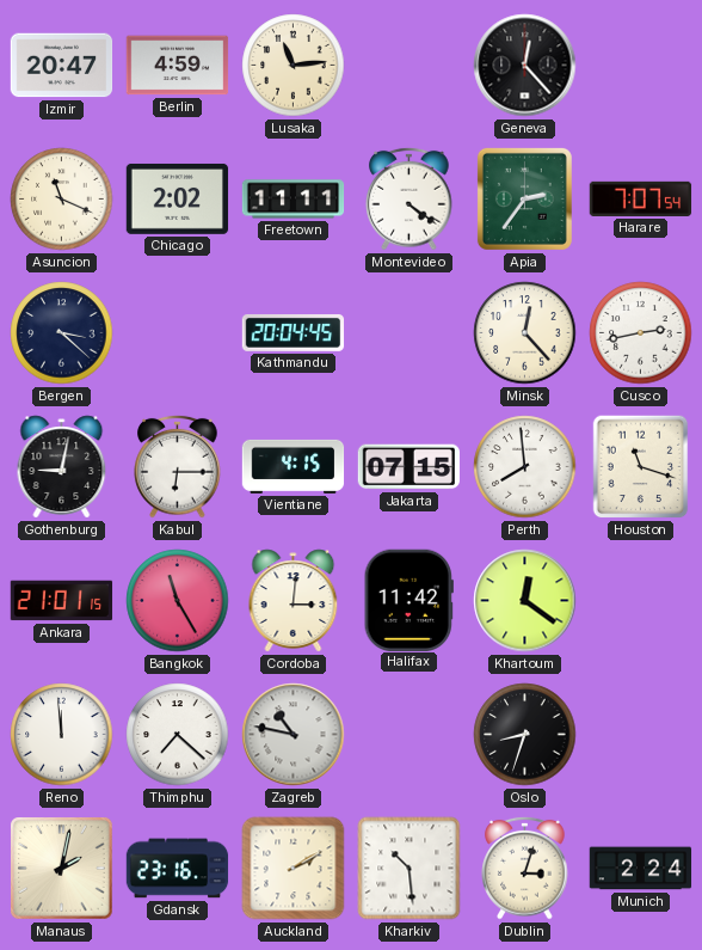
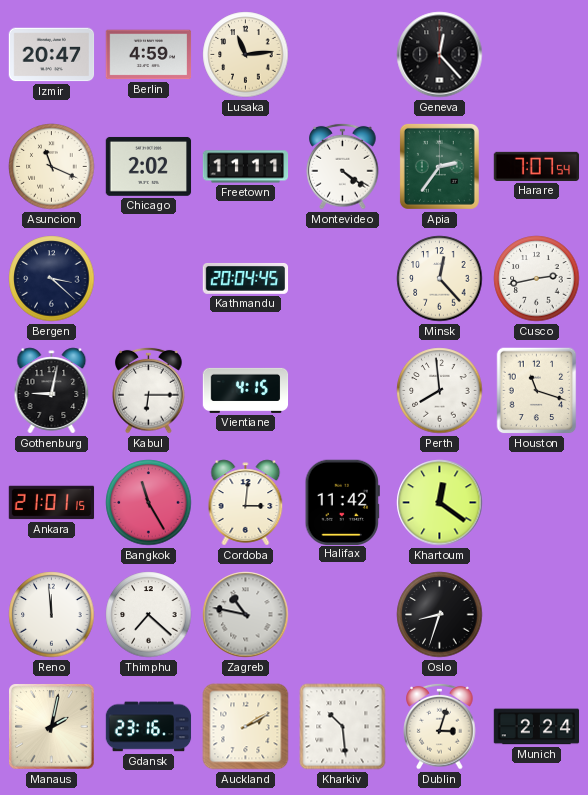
Jakarta: 07:15 -> none (408, 467)
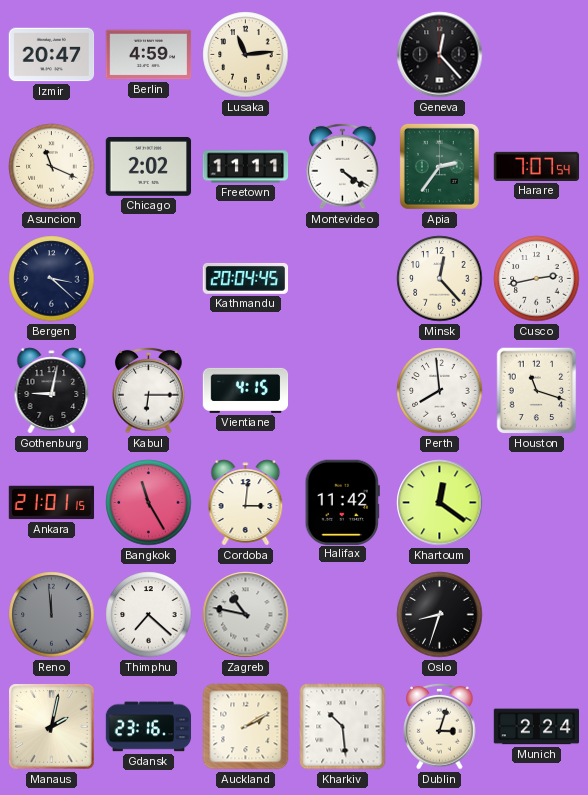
Reno dial: white -> grey (52, 615)
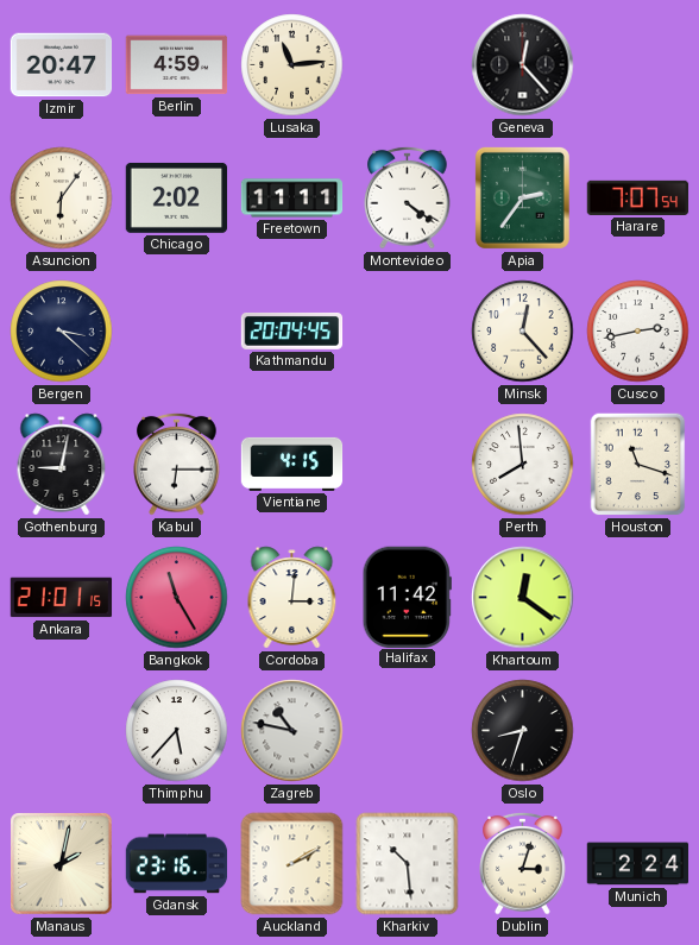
Asuncion: 11:19 -> 6:06 (62, 199)
Reno: 11:59 -> none (52, 615)
Thimphu: 7:22 -> 5:37 (177, 731)
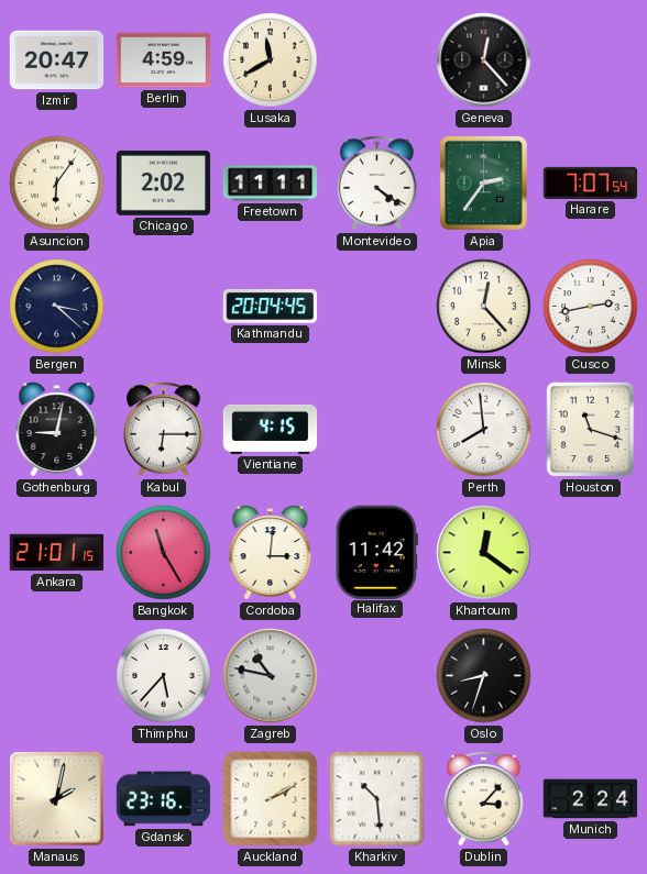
Lusaka: 11:14 -> 11:40 (271, 60)
Dublin: 3:03 -> 3:07 (484, 798)
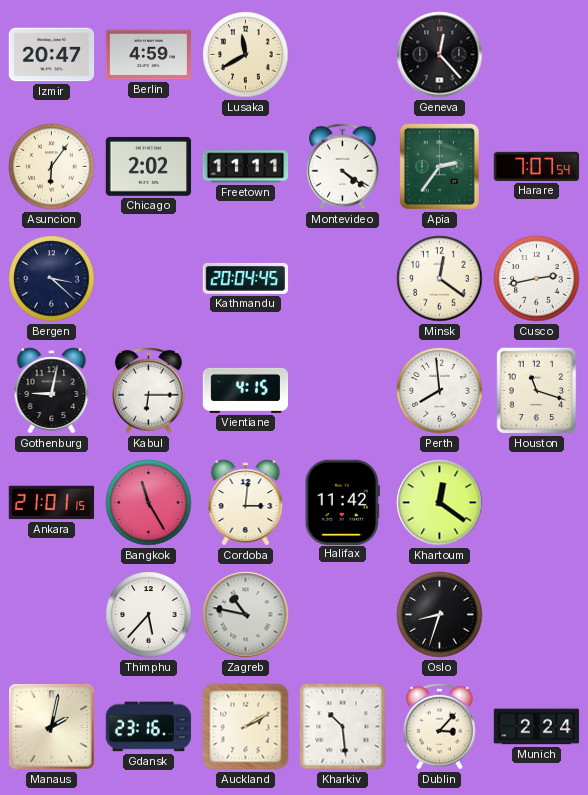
Minsk: 12:23 -> 12:21 (440, 279)
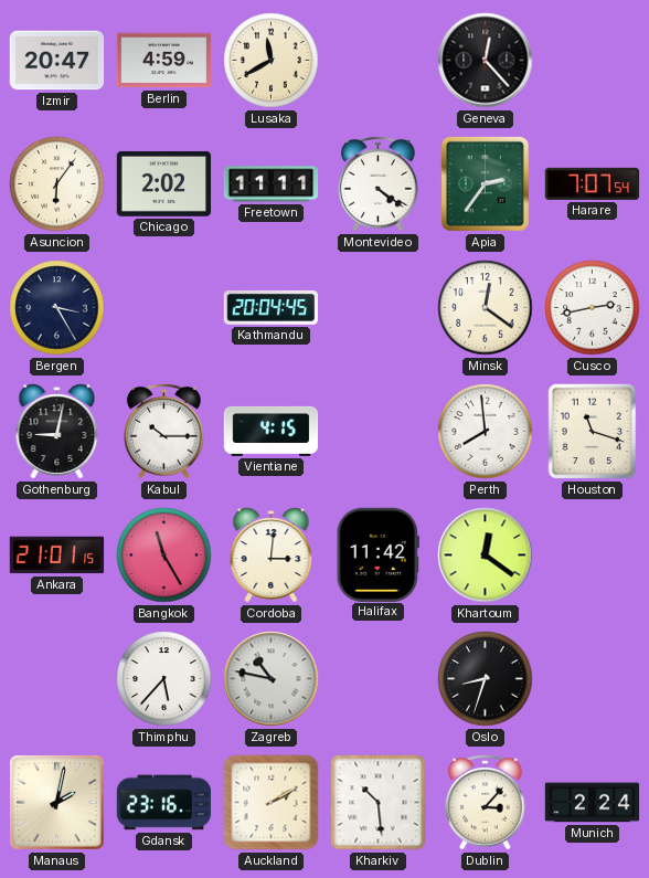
Bergen: 3:22 -> 3:25 (57, 308)
Kabul: 6:15 -> 10:15 (164, 431)
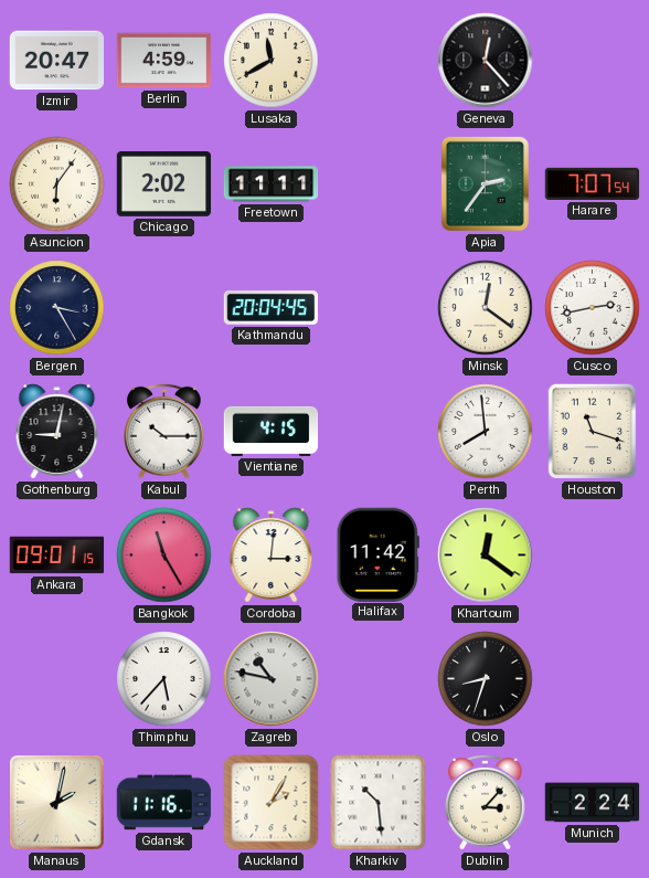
Montevideo: 4:21 -> none (379, 183)
Ankara: 21:01 -> 09:01 (57, 556)
Gdansk: 23:16 -> 11:16 (164, 803)
Auckland: 2:10 -> 2:05 (272, 803)
